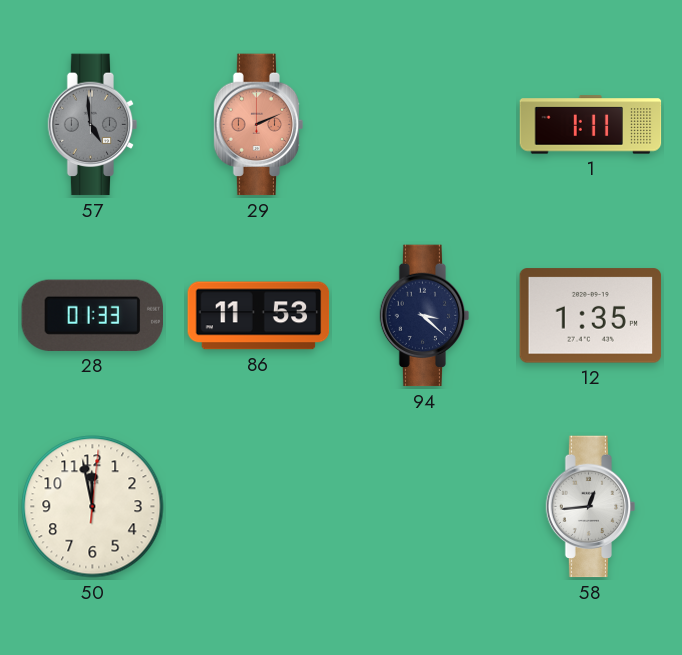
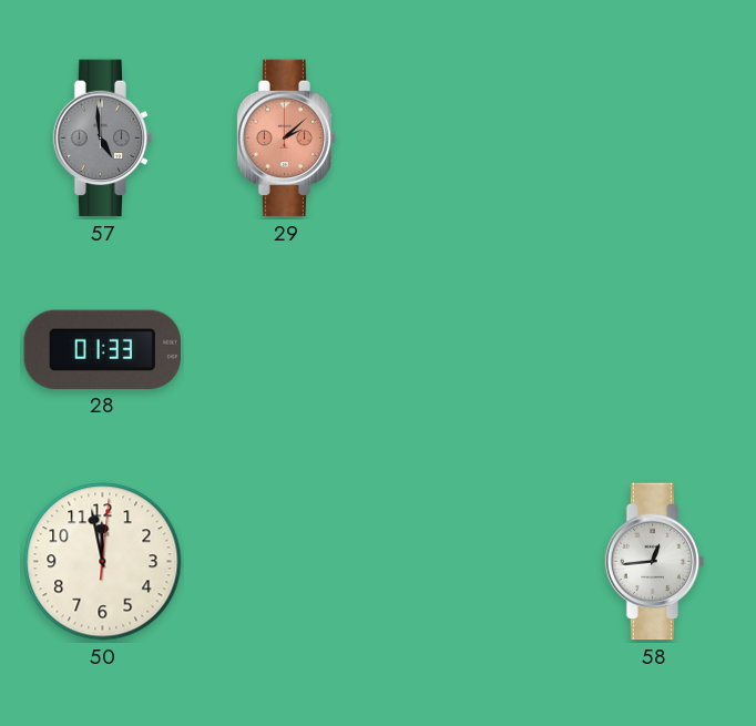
29: 2:11 -> 2:08 (287, 139)
1: 1:11 -> none (591, 125)
86: 11:53 -> none (259, 316)
94: 3:22 -> none (425, 316)
12: 1:35 -> none (591, 316)
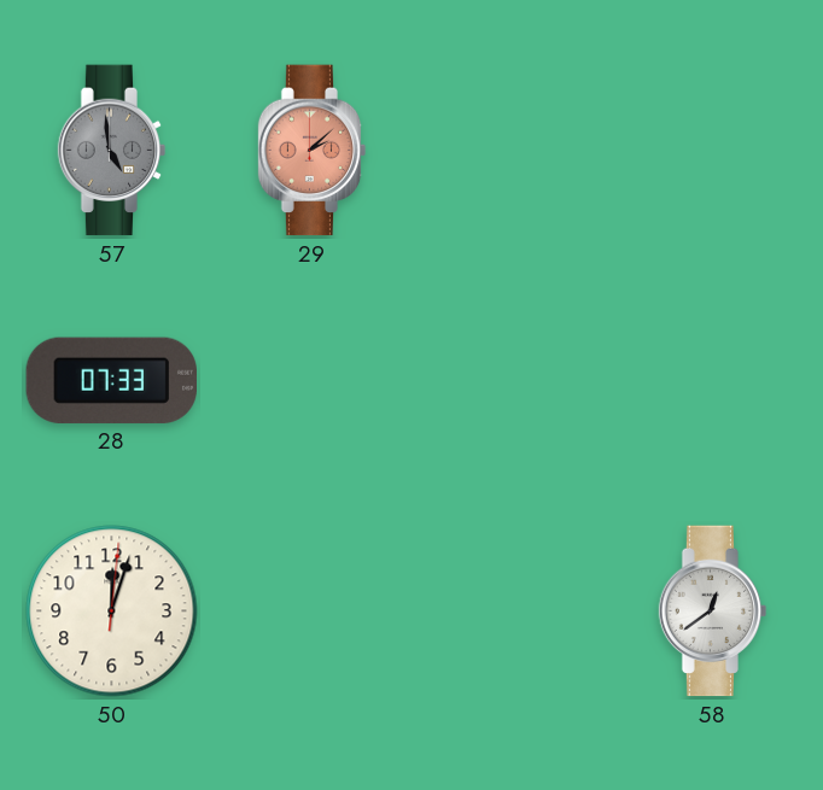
28: 01:33 -> 07:33 (111, 380)
50: 11:58 -> 12:03 (112, 611)
58: 12:44 -> 12:39 (713, 611)
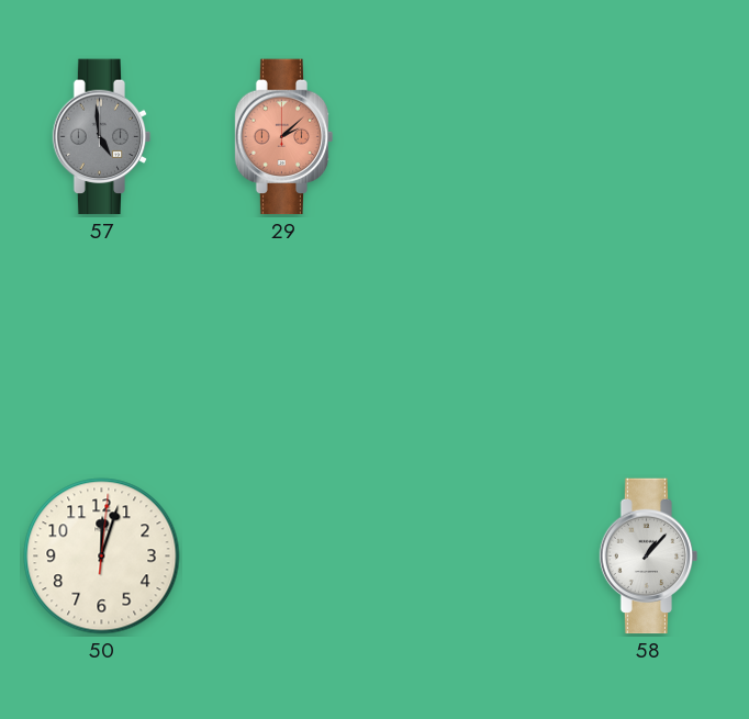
28: 07:33 -> none (111, 380)
58: 12:39 -> 1:07 (649, 557)
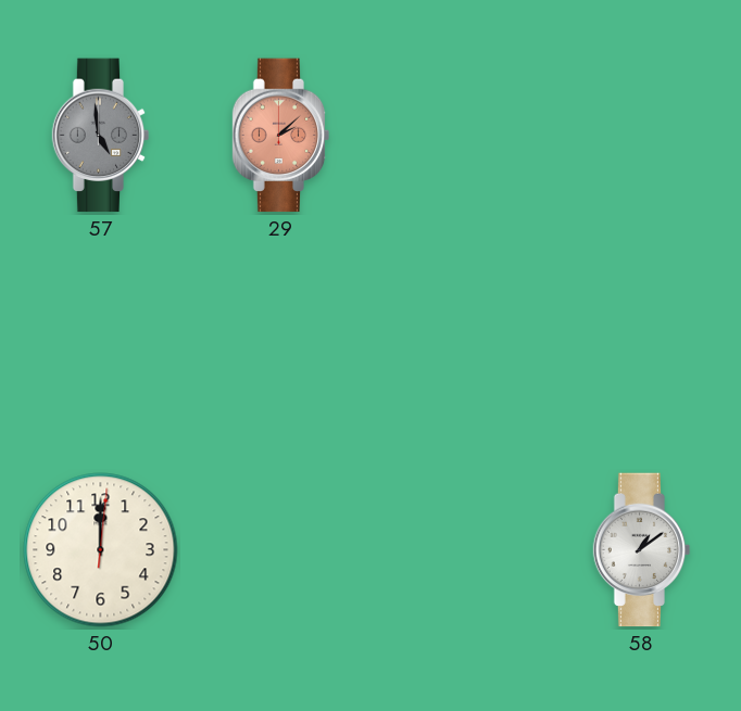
50: 12:03 -> 12:00 (101, 550)
58: 1:07 -> 1:09 (642, 550)
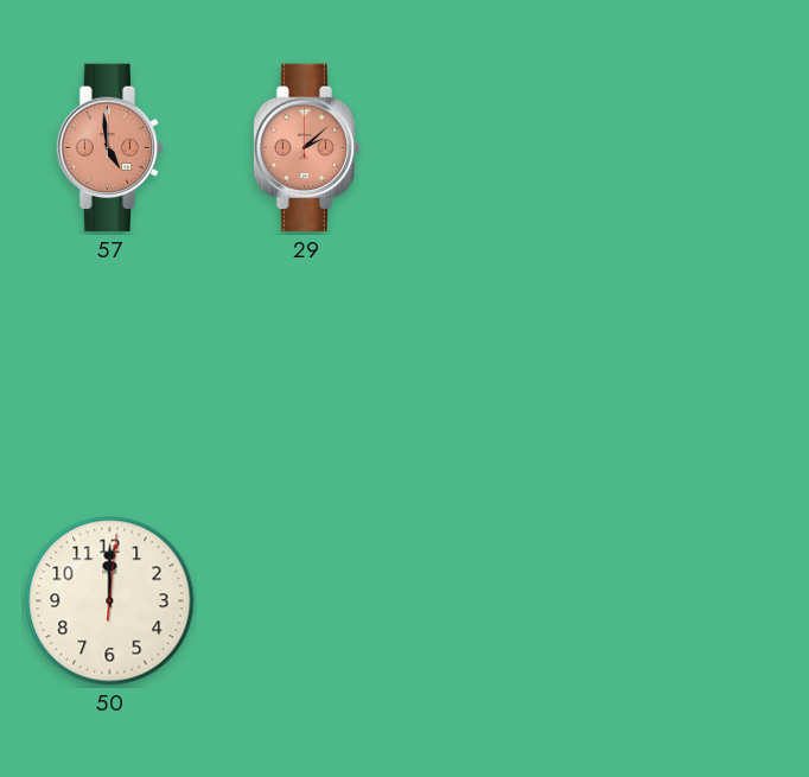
57 dial: grey -> salmon (110, 148)
58: 1:09 -> none (642, 550)
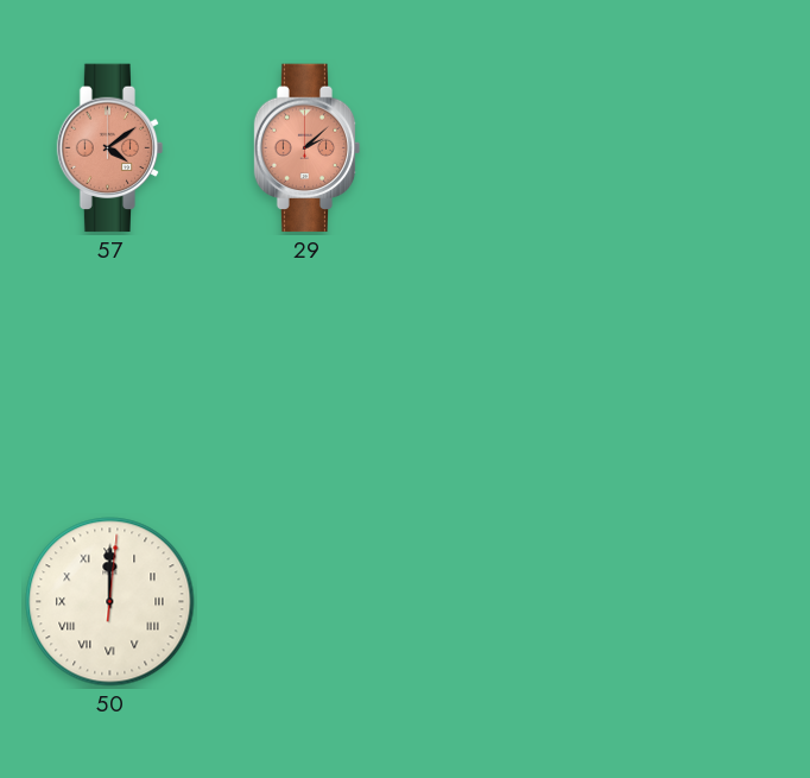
57: 4:59 -> 4:09 (110, 148)
50 numerals: Arabic -> Roman (110, 602)
